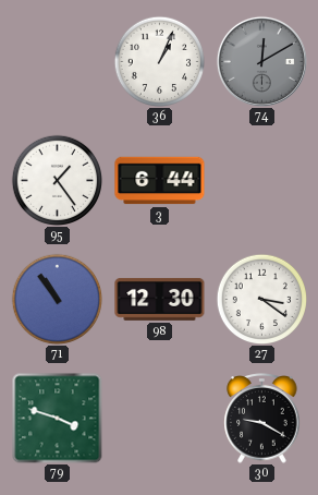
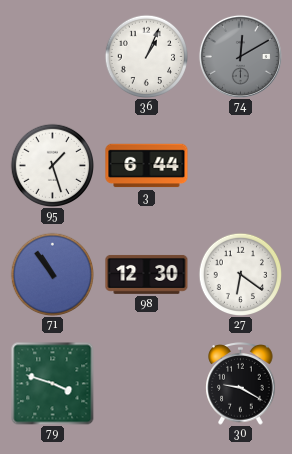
95: 1:24 -> 1:27 (52, 165)
27: 3:21 -> 6:21 (240, 274)
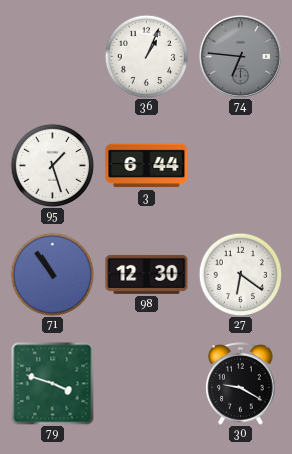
74: 12:10 -> 6:46 (240, 56)
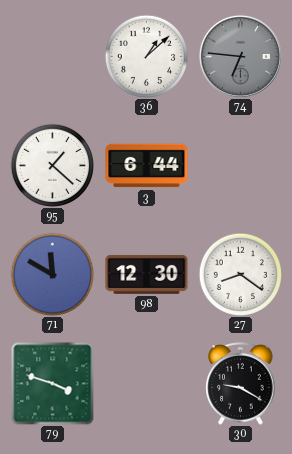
36: 1:04 -> 1:08 (146, 56)
95: 1:27 -> 1:22 (52, 165)
71: 10:54 -> 11:50 (52, 274)
27: 6:21 -> 8:21 (240, 274)
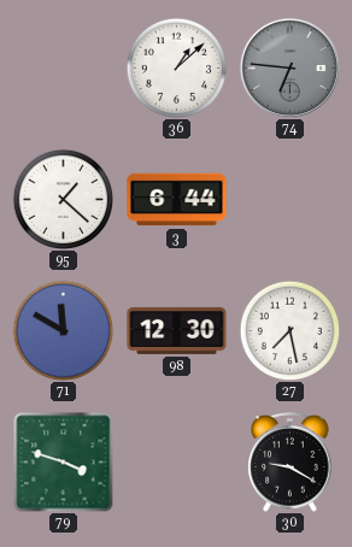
27: 8:21 -> 7:28 (289, 330)
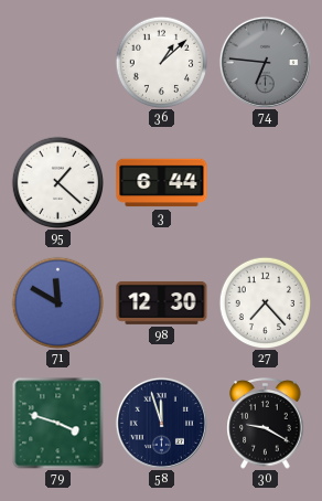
27: 7:28 -> 7:23 (265, 302)
58: none -> 11:57 (161, 423)
